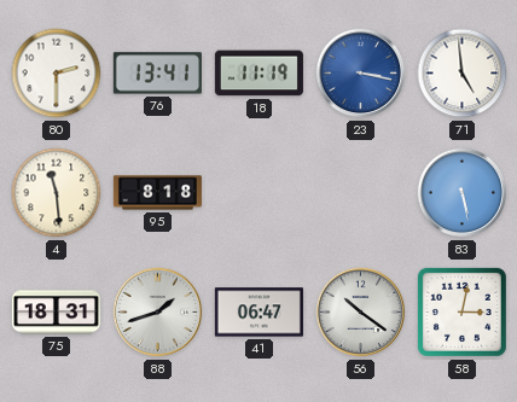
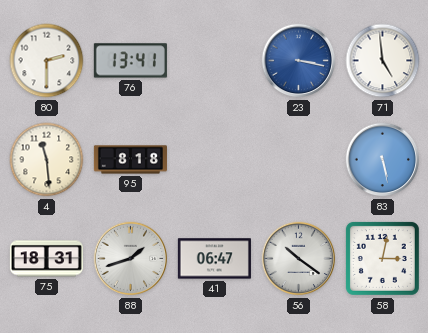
18: 11:19 -> none (258, 74)
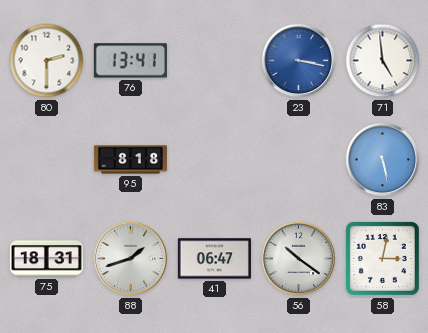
4: 11:29 -> none (47, 160)
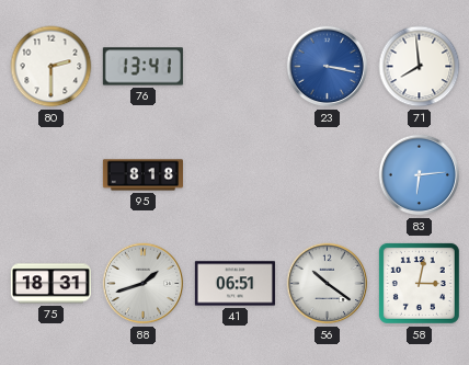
71: 4:59 -> 7:59 (420, 67)
83: 5:28 -> 6:14 (420, 175)
41: 06:47 -> 06:51 (234, 284)
